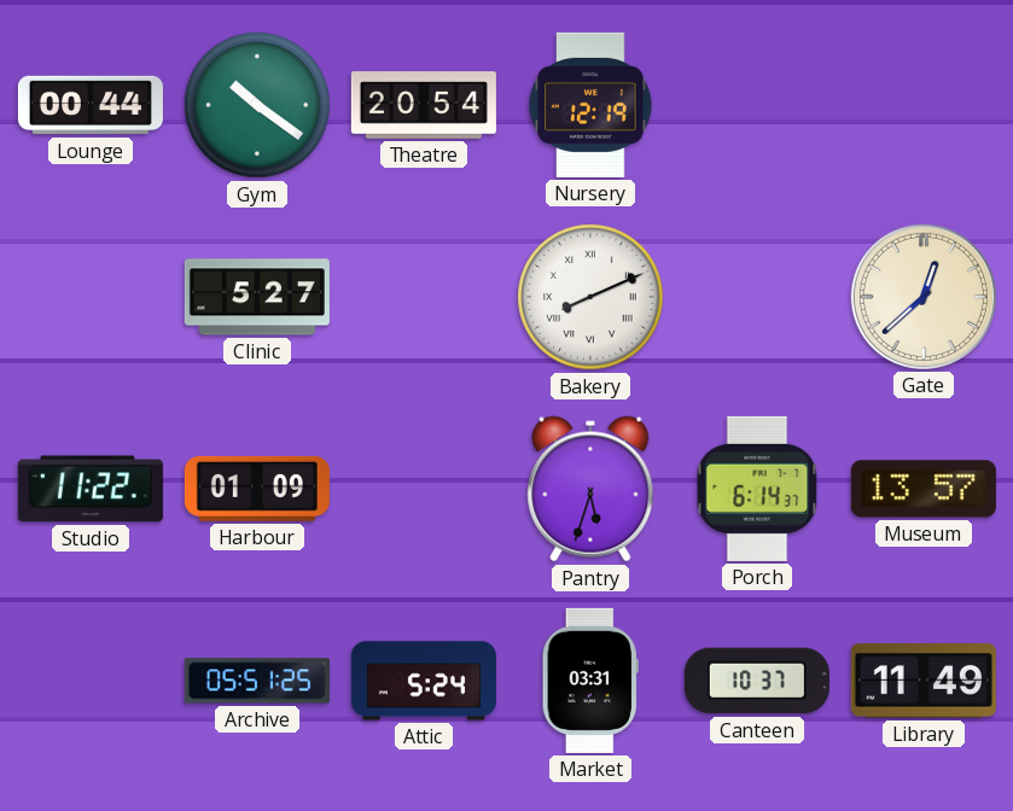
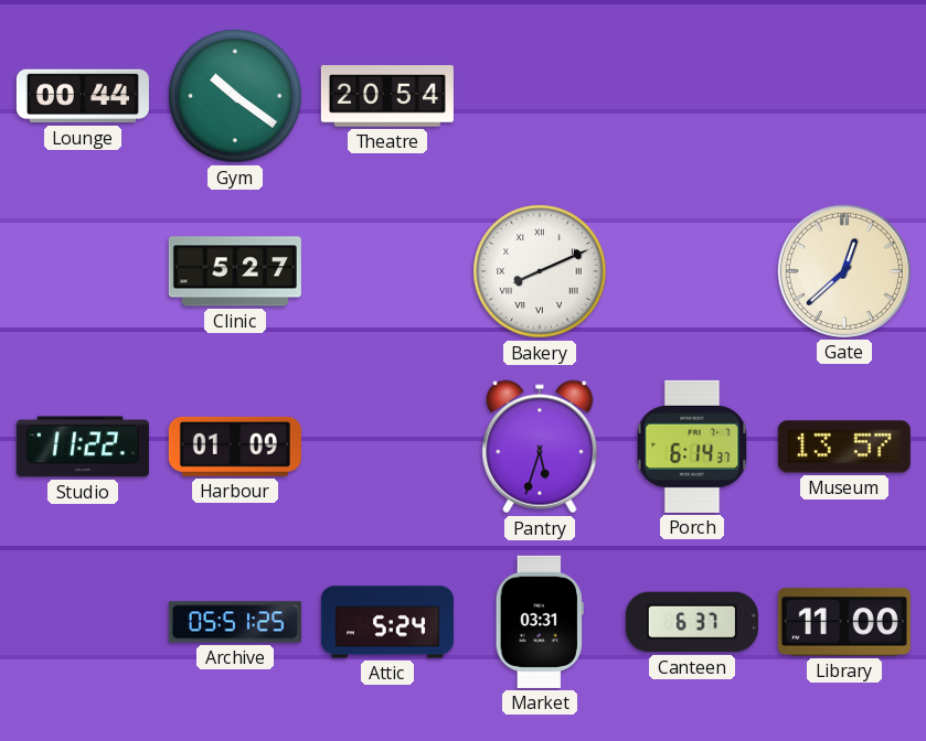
Nursery: 12:19 -> none (590, 105)
Canteen: 10:37 -> 6:37 (692, 622)
Library: 11:49 -> 11:00 (844, 622)
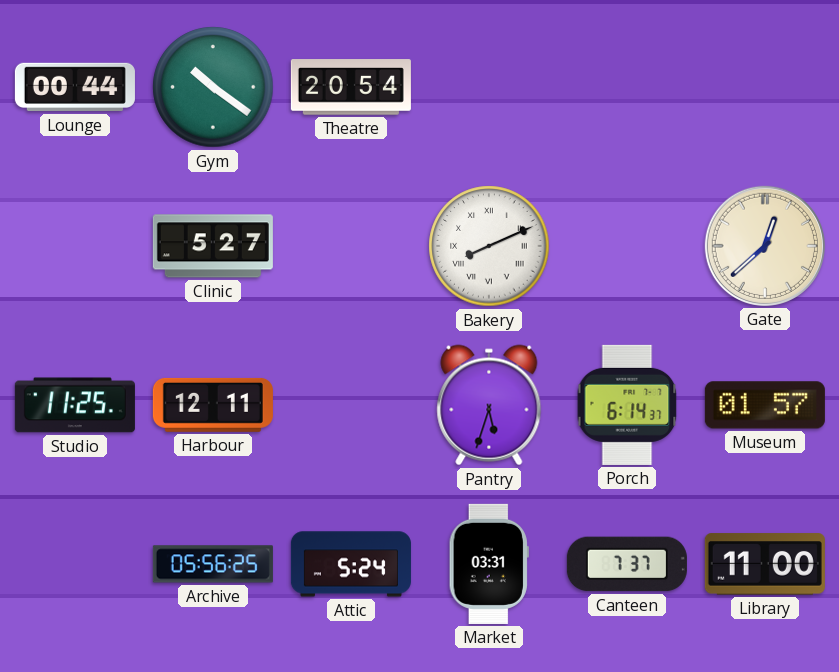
Studio: 11:22 -> 11:25 (75, 405)
Harbour: 01:09 -> 12:11 (213, 405)
Museum: 13:57 -> 01:57 (765, 405)
Archive: 05:51 -> 05:56 (213, 564)
Canteen: 6:37 -> 7:37 (627, 564)
